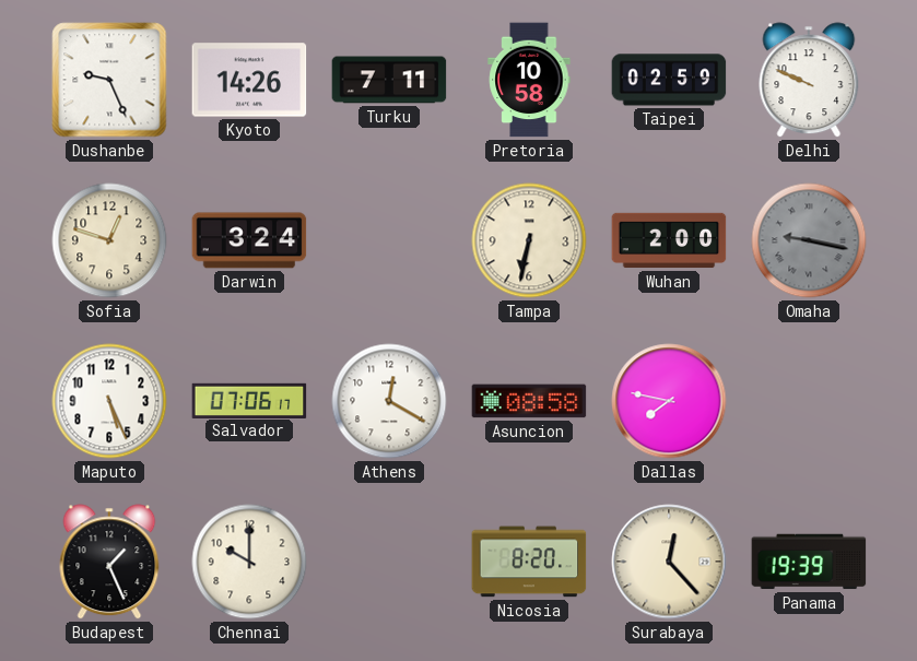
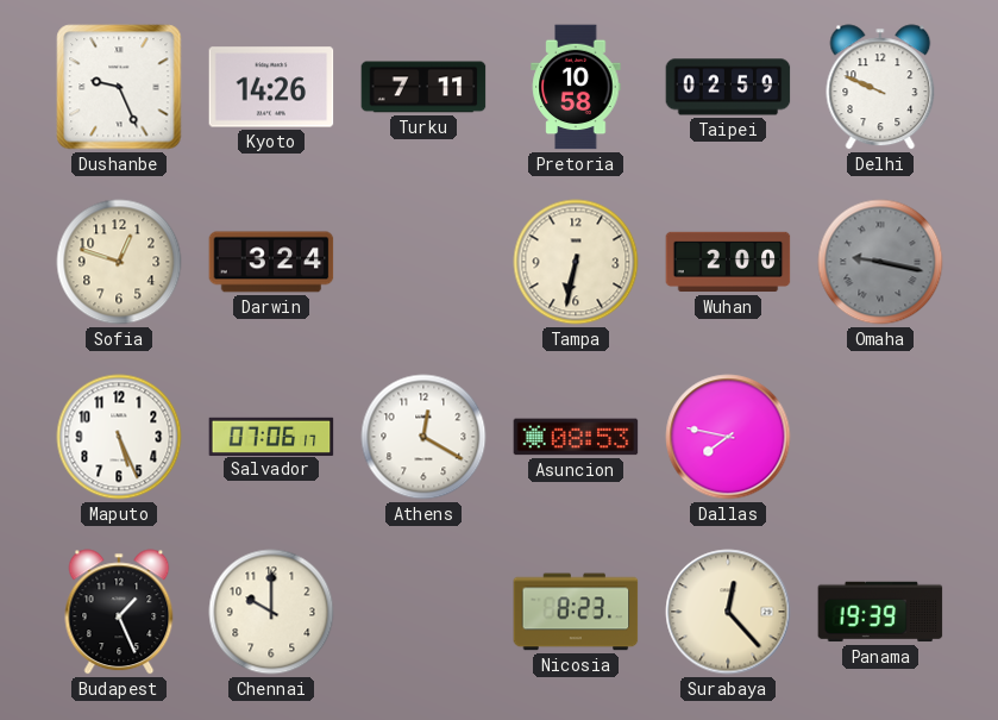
Asuncion: 08:58 -> 08:53 (576, 437)
Nicosia: 8:20 -> 8:23 (576, 612)
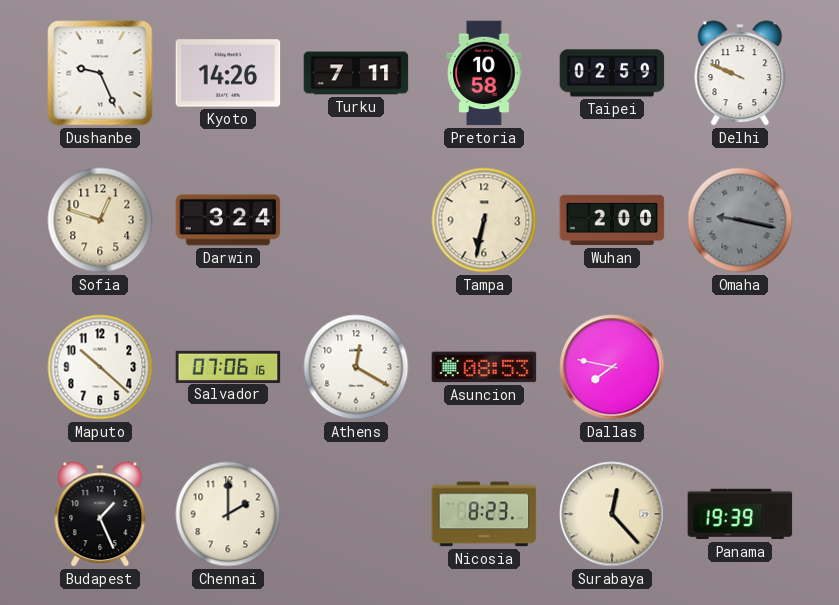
Maputo: 5:26 -> 10:22 (100, 367)
Salvador: 07:06:17 -> 07:06:16 (228, 366)
Chennai: 10:00 -> 2:00 (228, 514)
